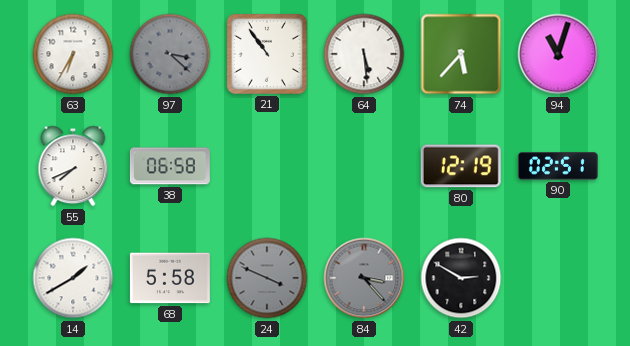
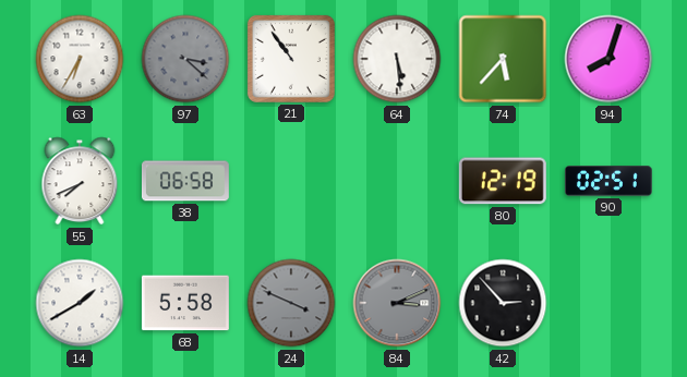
94: 11:03 -> 8:03 (608, 59)
84: 3:23 -> 3:11 (397, 303)
42: 2:50 -> 2:53 (503, 303)
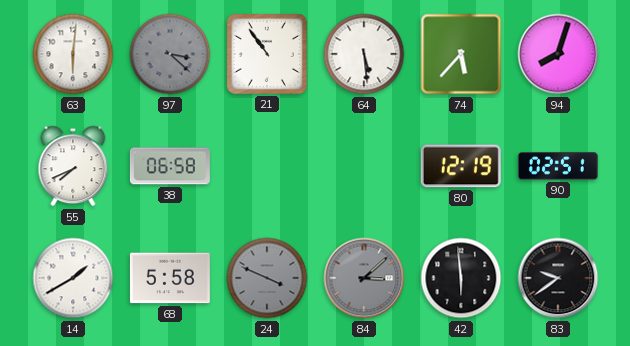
63: 6:35 -> 6:01 (73, 54)
84: 3:11 -> 3:08 (364, 278)
42: 2:53 -> 5:59 (461, 278)
83: none -> 9:39 (558, 278)
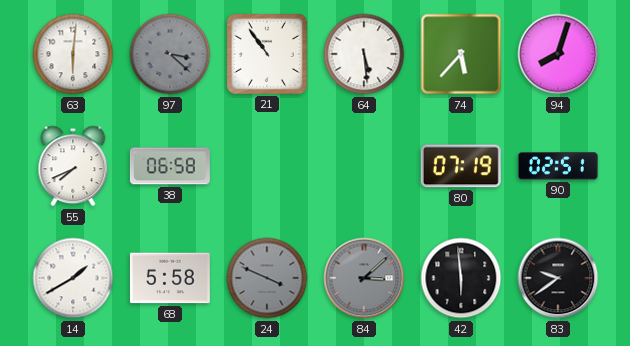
80: 12:19 -> 07:19 (461, 166)
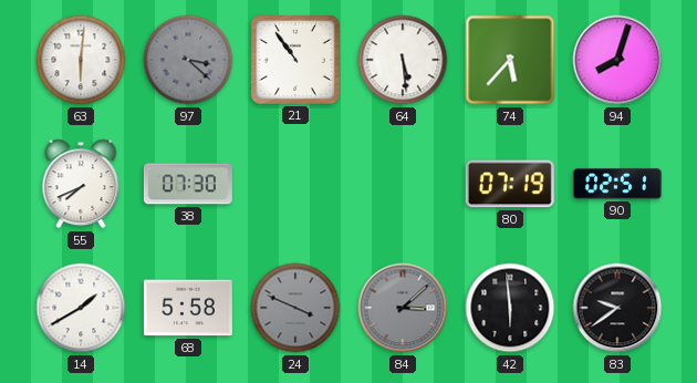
38: 06:58 -> 07:30 (188, 184)
